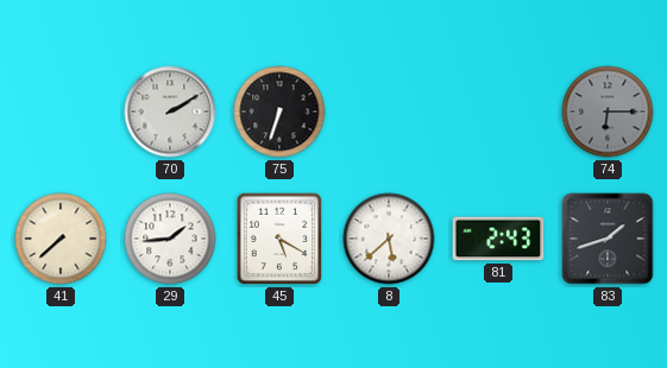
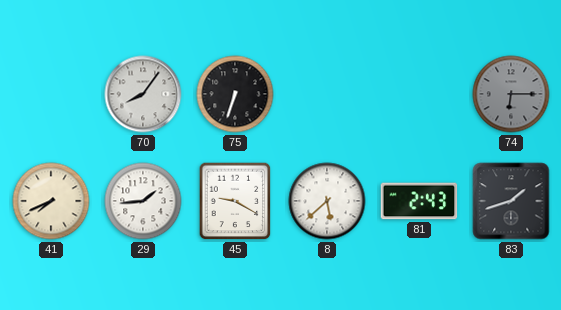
70: 2:10 -> 8:06 (143, 94)
41: 7:38 -> 7:41 (51, 201)
45: 5:20 -> 9:20 (235, 201)
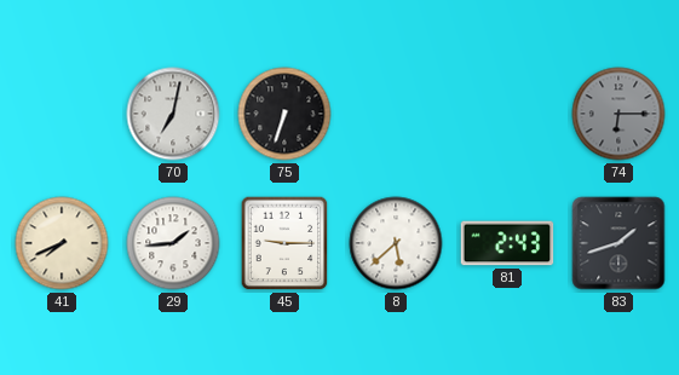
70: 8:06 -> 7:02 (173, 114)
45: 9:20 -> 9:15 (284, 243)
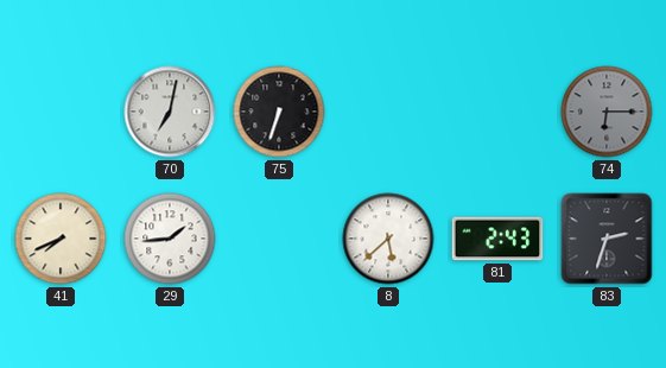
45: 9:15 -> none (284, 243)
83: 1:42 -> 2:33 (607, 239)
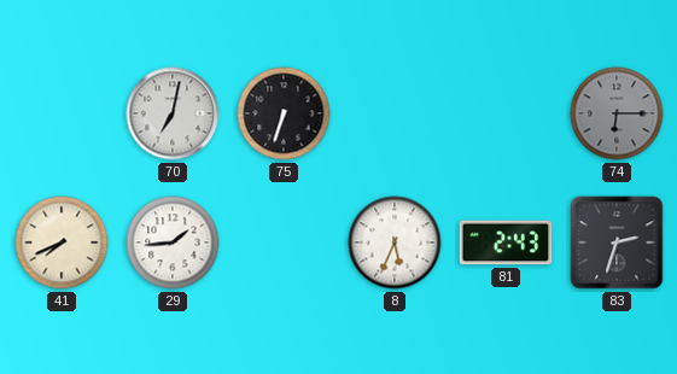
8: 5:38 -> 5:34 (395, 242)
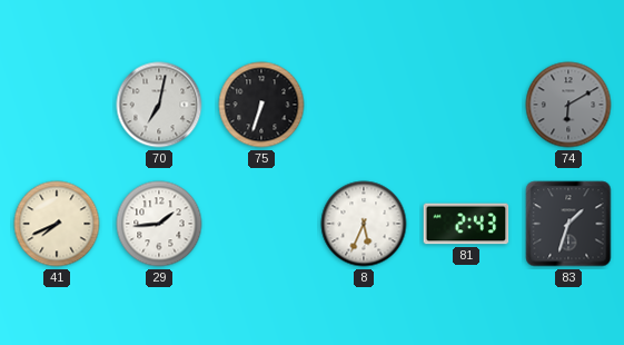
74: 6:15 -> 6:10 (568, 105)
83: 2:33 -> 1:33 (568, 224)
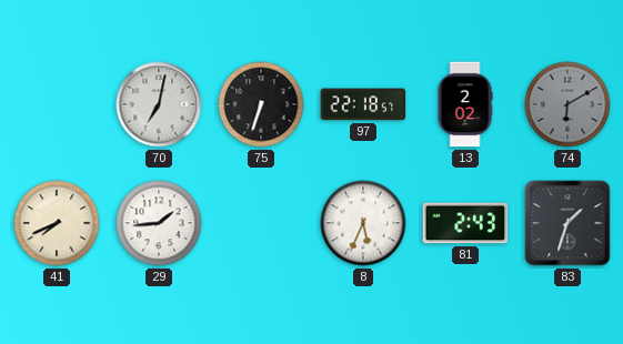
97: none -> 22:18 (363, 104)
13: none -> 2:02 (465, 104)
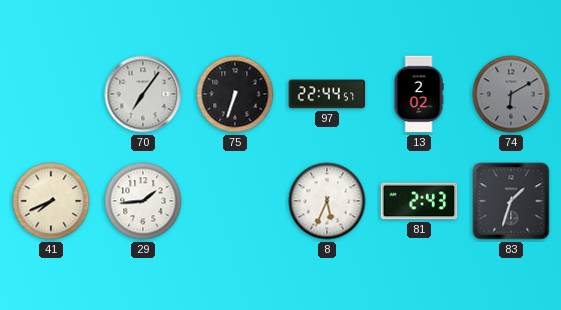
70: 7:02 -> 7:06 (143, 94)
97: 22:18 -> 22:44 (327, 94)
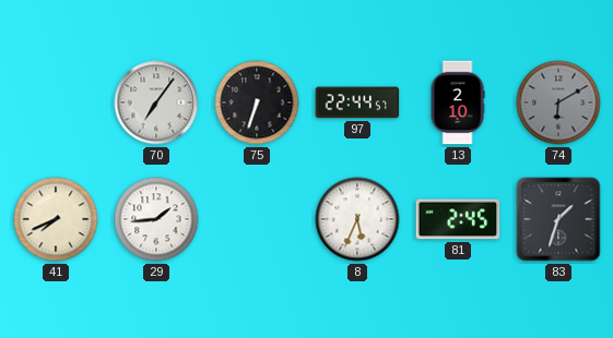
13: 2:02 -> 2:10 (458, 102)
81: 2:43 -> 2:45 (458, 219)
